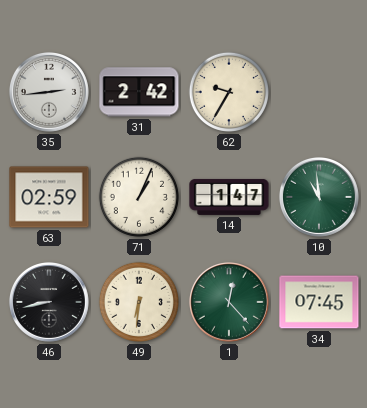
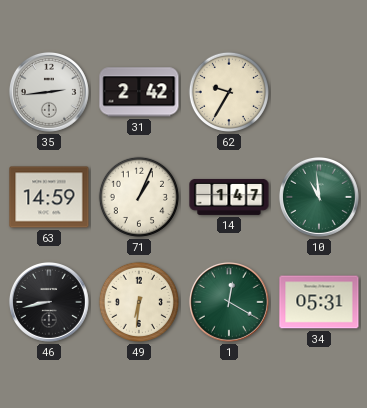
63: 02:59 -> 14:59 (49, 197)
1: 12:23 -> 12:20 (229, 302)
34: 07:45 -> 05:31 (319, 302)
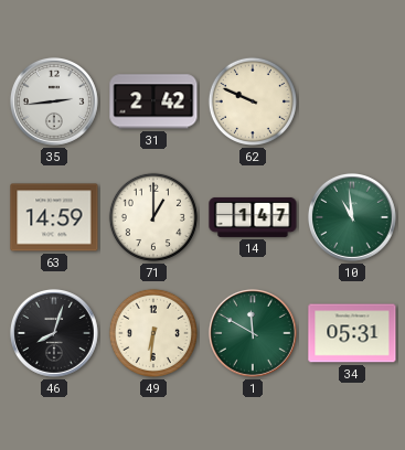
62: 9:35 -> 9:49 (253, 101)
71: 1:04 -> 1:00 (153, 217)
46: 8:43 -> 8:03 (54, 333)
1: 12:20 -> 11:50 (253, 333)
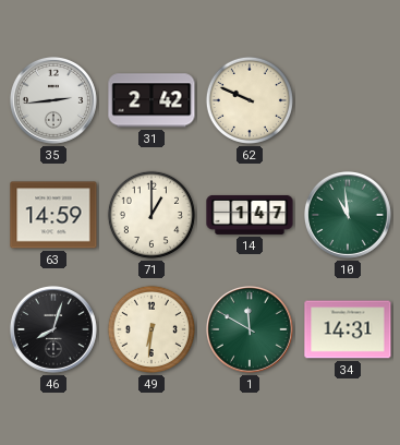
34: 05:31 -> 14:31 (348, 329)
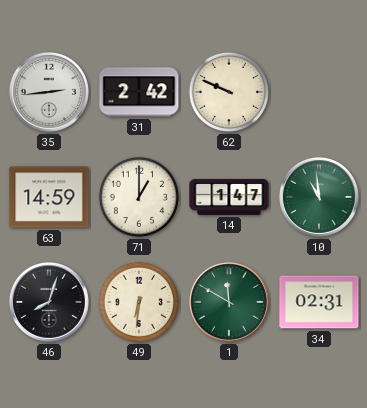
34: 14:31 -> 02:31 (319, 302)
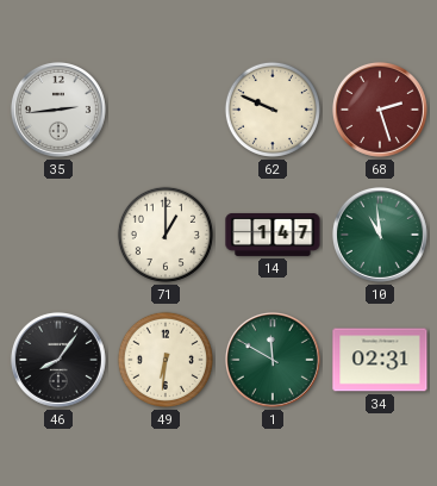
31: 2:42 -> none (139, 92)
68: none -> 2:27 (380, 110)
63: 14:59 -> none (49, 197)
46: 8:03 -> 8:06 (58, 360)
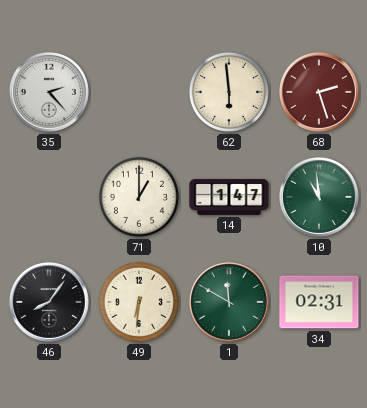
35: 2:44 -> 2:23 (49, 92)
62: 9:49 -> 5:59 (229, 92)
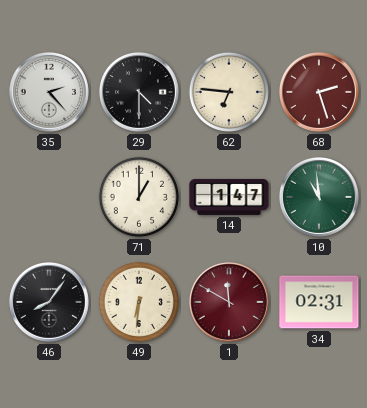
29: none -> 4:30 (139, 92)
62: 5:59 -> 6:46 (229, 92)
1 dial: green -> burgundy (229, 302)
